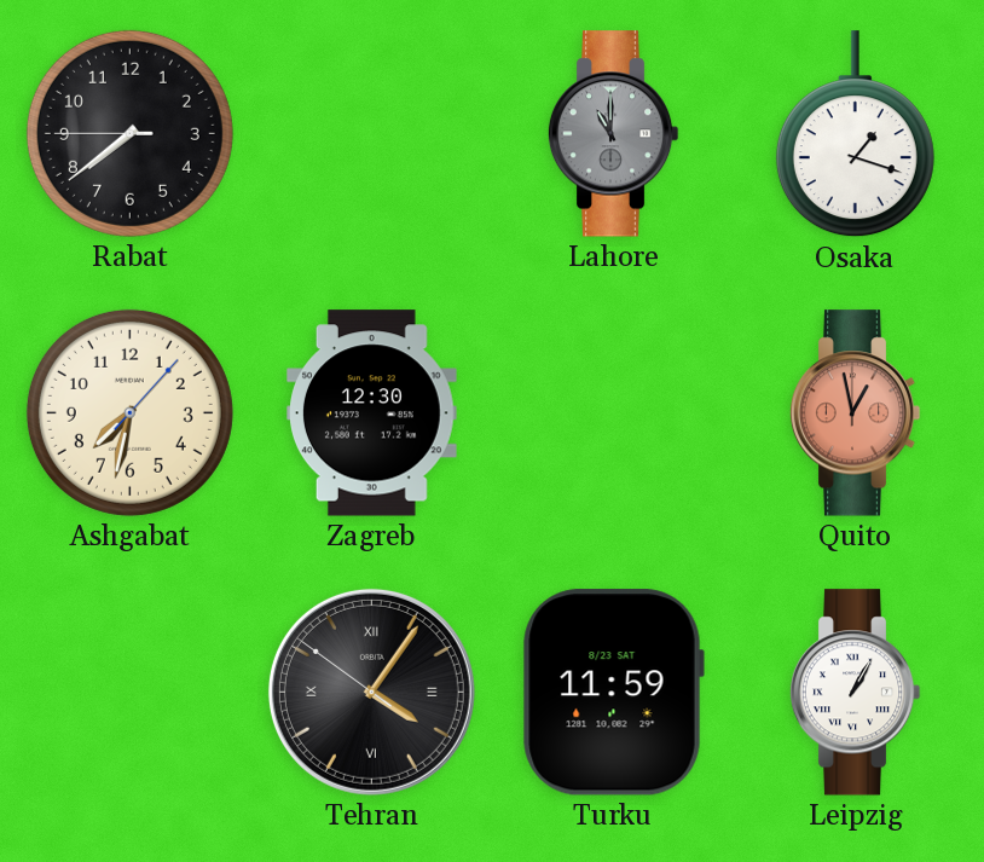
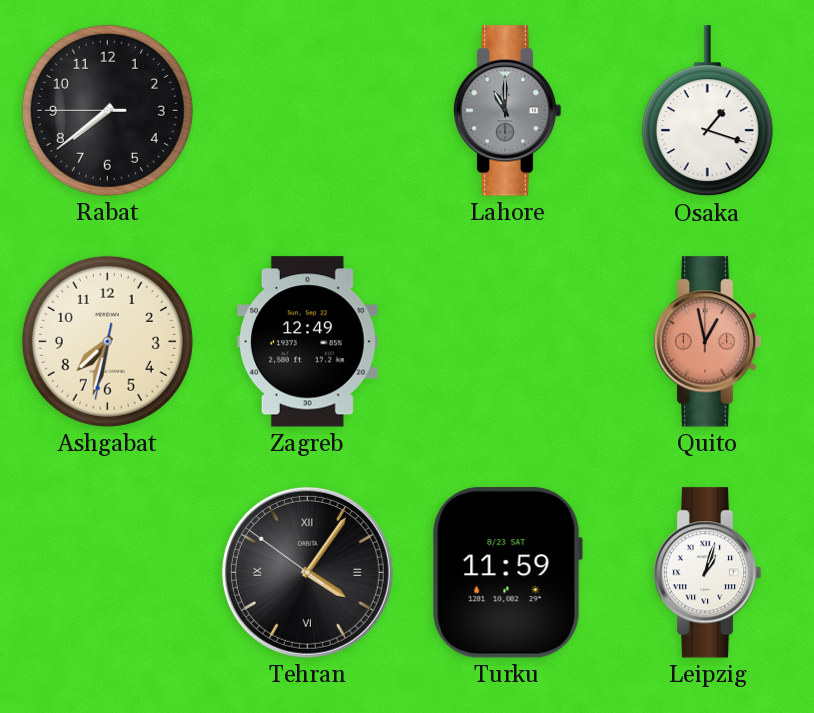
Ashgabat: 7:32:07 -> 7:32:32 (107, 341)
Zagreb: 12:30 -> 12:49 (307, 342)
Leipzig: 1:05 -> 1:03 (707, 573)
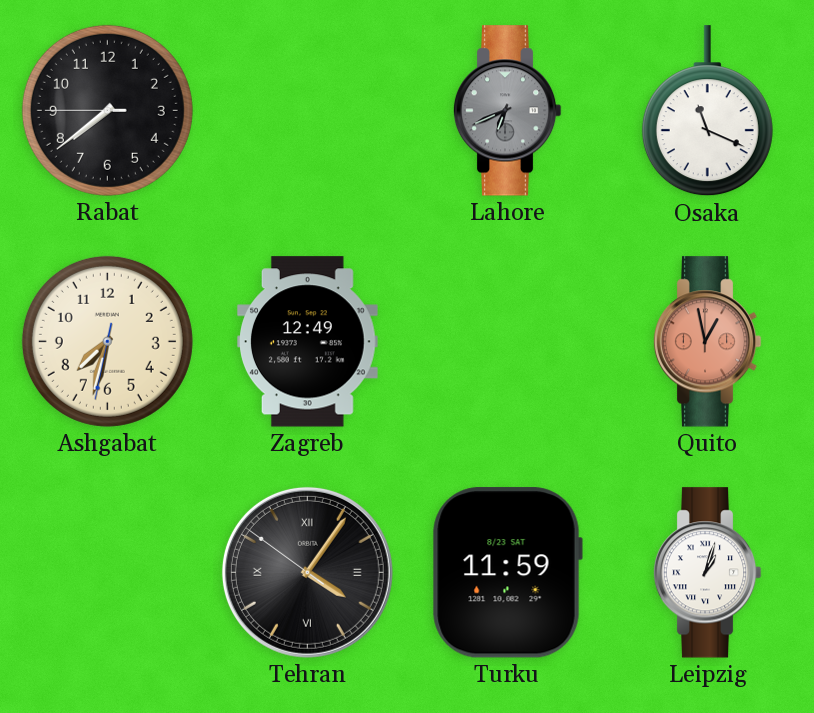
Lahore: 11:00 -> 6:41 (507, 111)
Osaka: 1:18 -> 11:19 (707, 111)
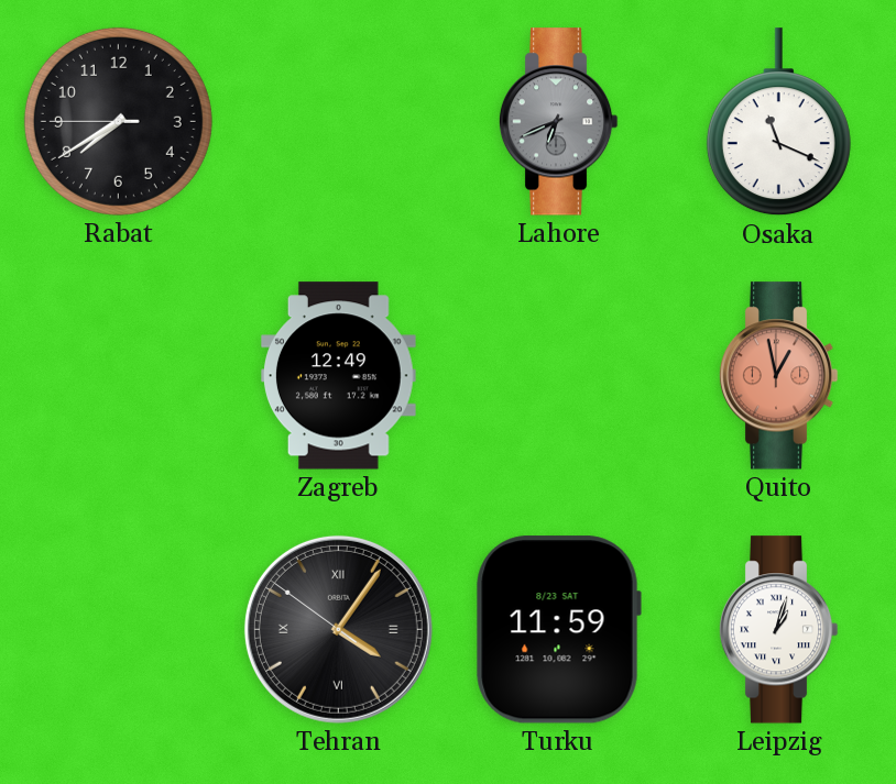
Rabat: 7:38 -> 7:39 (118, 121)
Ashgabat: 7:32 -> none (107, 341)
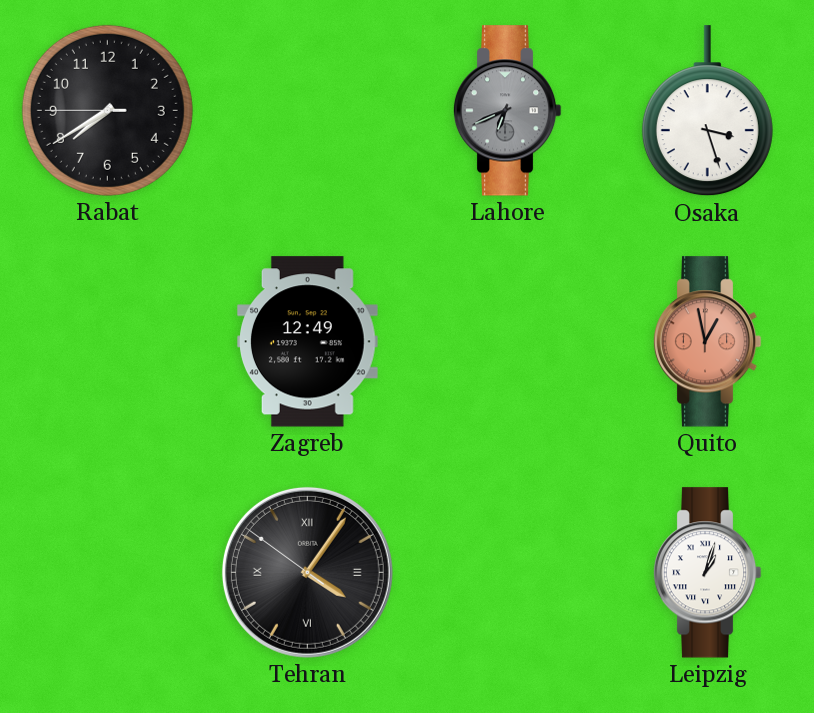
Osaka: 11:19 -> 3:27 (707, 111)
Turku: 11:59 -> none (558, 630)
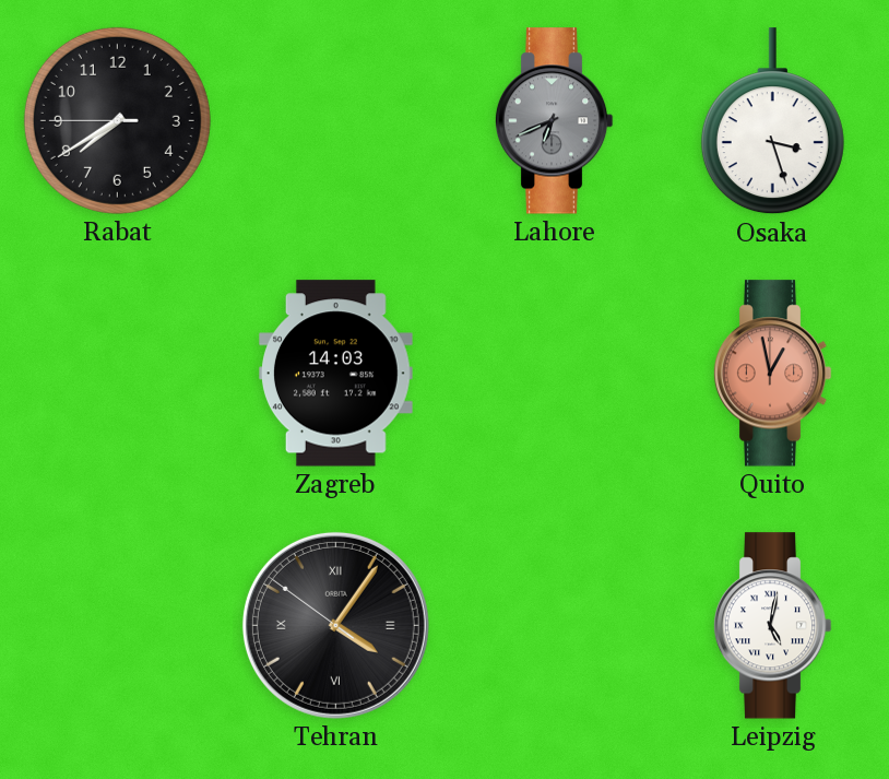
Zagreb: 12:49 -> 14:03 (335, 374)
Leipzig: 1:03 -> 5:02 (772, 626)
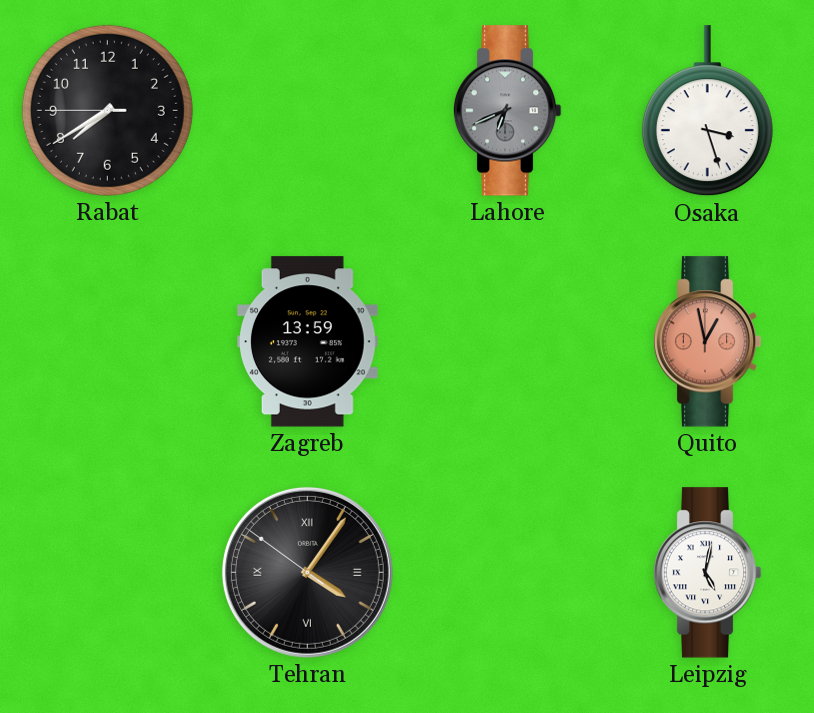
Zagreb: 14:03 -> 13:59 (307, 342)
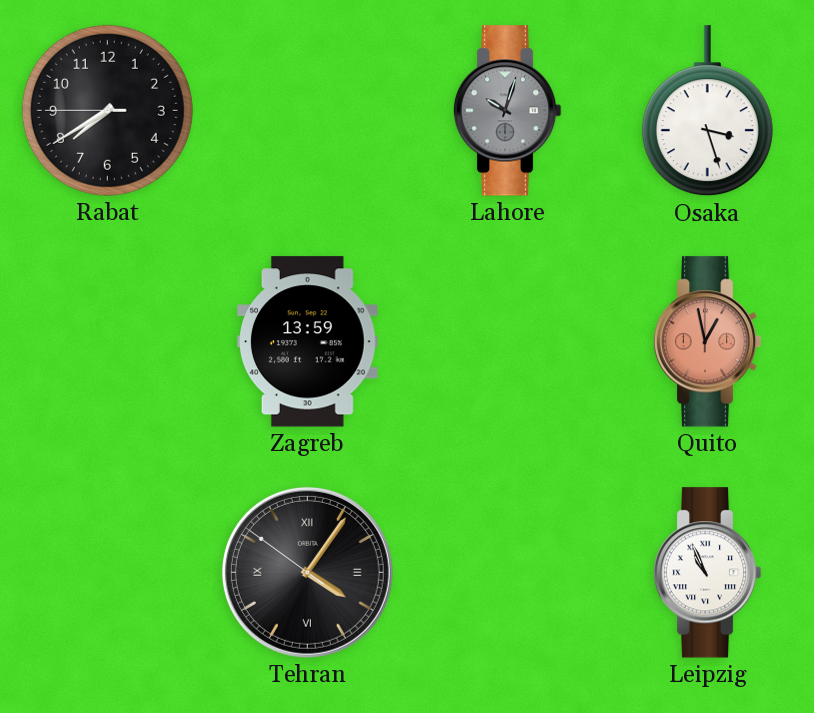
Lahore: 6:41 -> 10:03 (507, 111)
Leipzig: 5:02 -> 10:56 (707, 573)
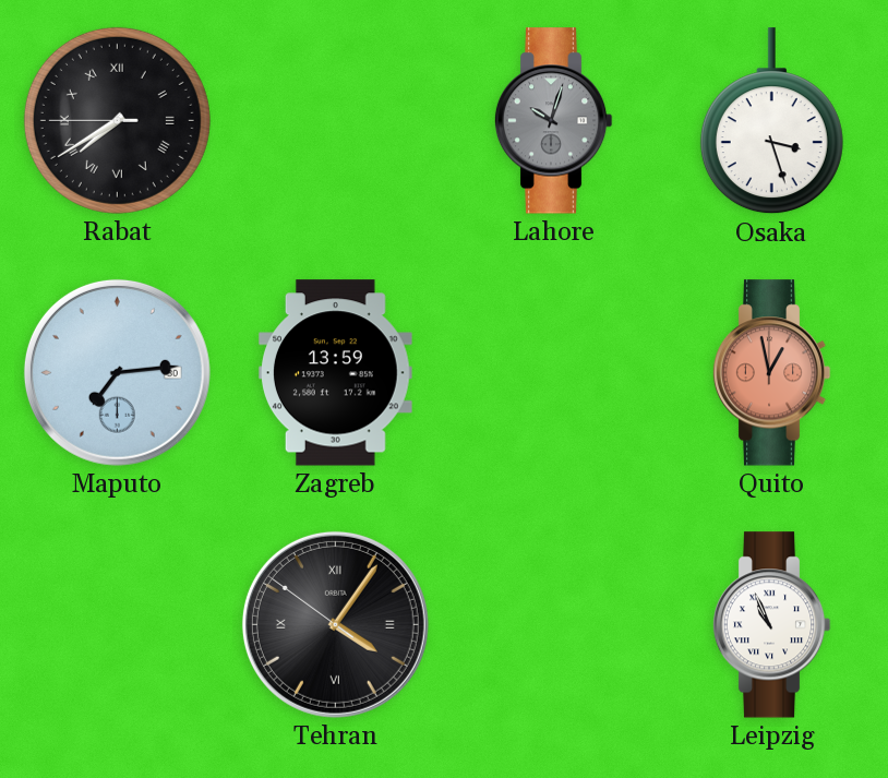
Rabat numerals: Arabic -> Roman (117, 120)
Maputo: none -> 7:14 (117, 372)
